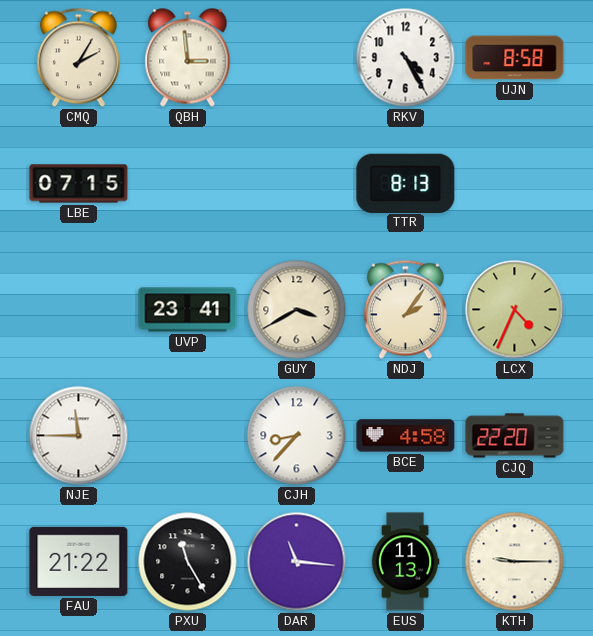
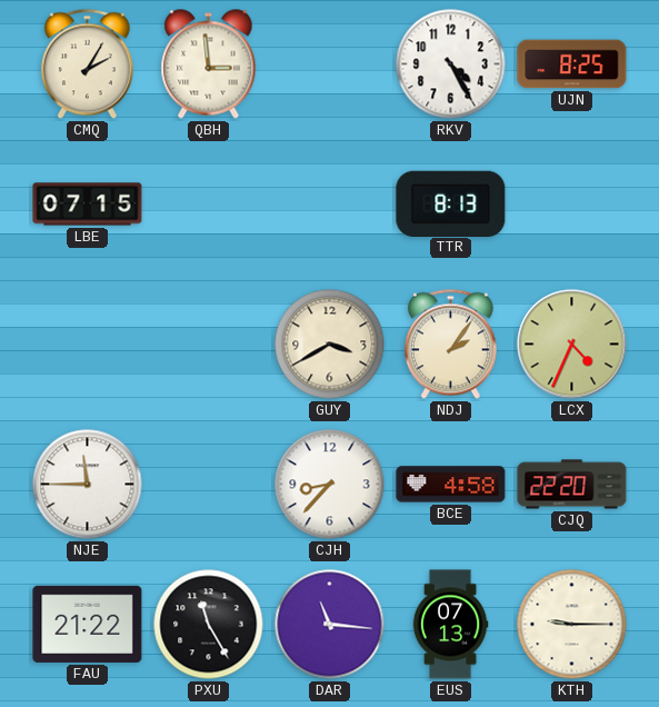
UJN: 8:58 -> 8:25 (572, 64)
UVP: 23:41 -> none (188, 310)
EUS: 11:13 -> 07:13 (450, 625)
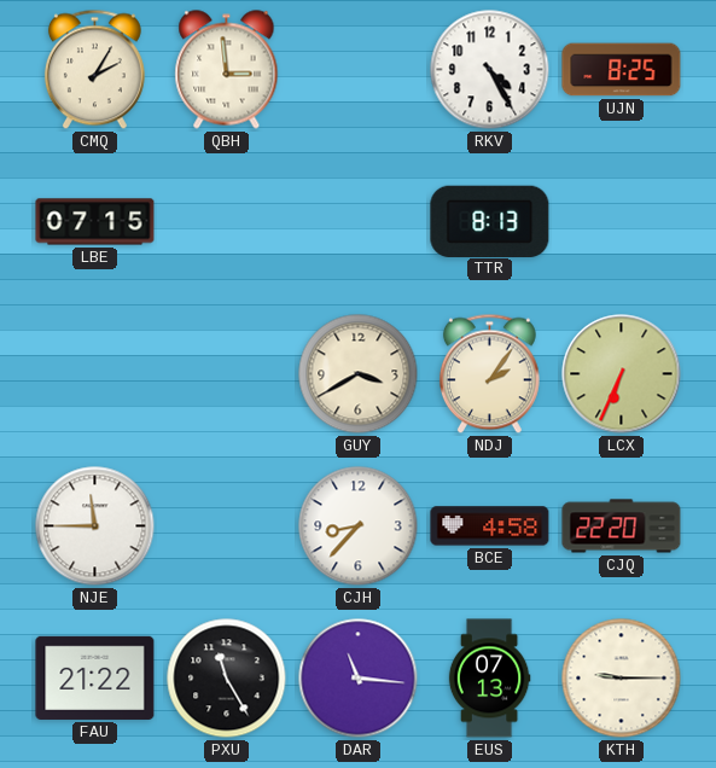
LCX: 4:34 -> 6:34 (622, 374)
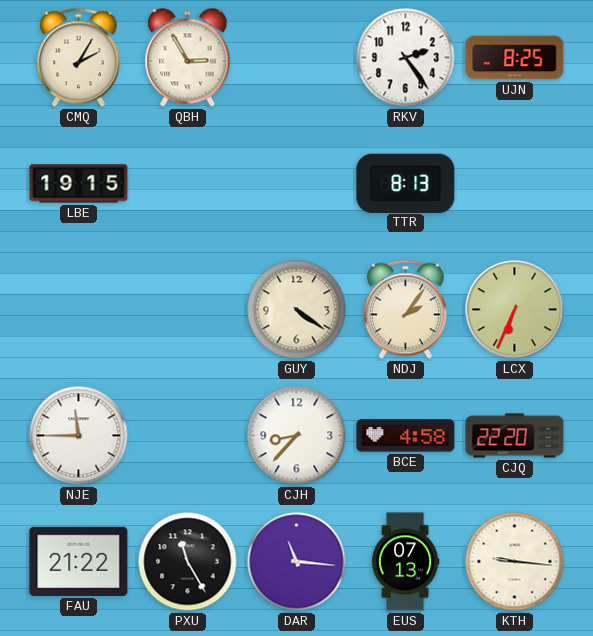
QBH: 2:59 -> 2:55 (188, 58)
RKV: 4:25 -> 2:24 (406, 58)
LBE: 07:15 -> 19:15 (79, 184)
GUY: 3:40 -> 4:21 (297, 310)
KTH: 9:15 -> 9:16 (515, 562)
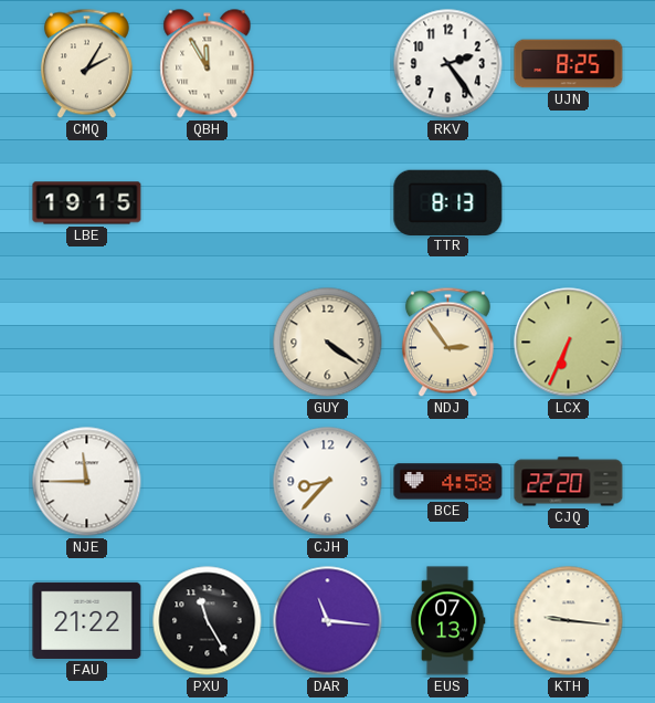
QBH: 2:55 -> 11:55 (208, 64)
NDJ: 2:06 -> 2:54 (447, 343)
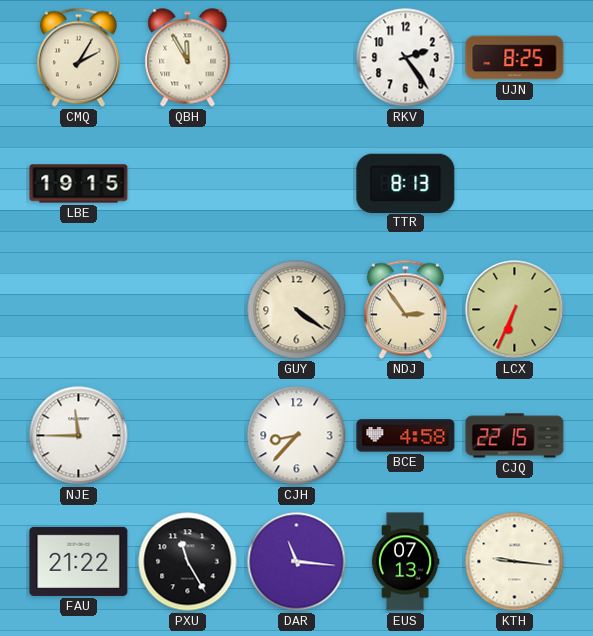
CJQ: 22:20 -> 22:15 (515, 436)
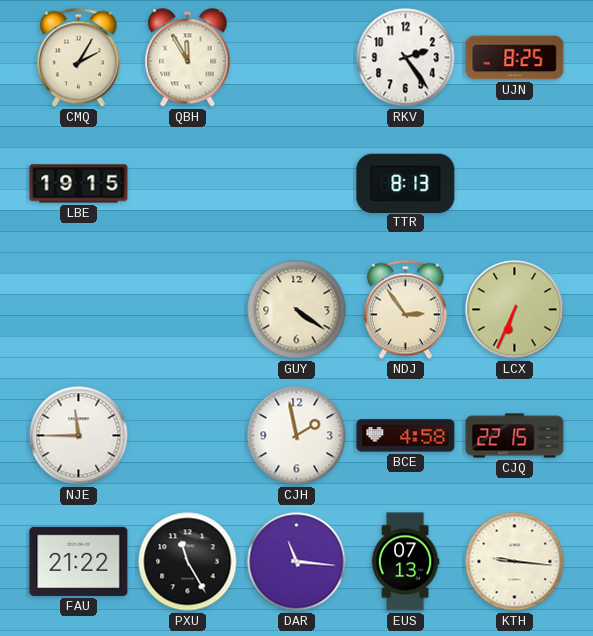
CJH: 8:37 -> 1:58 (297, 436)
